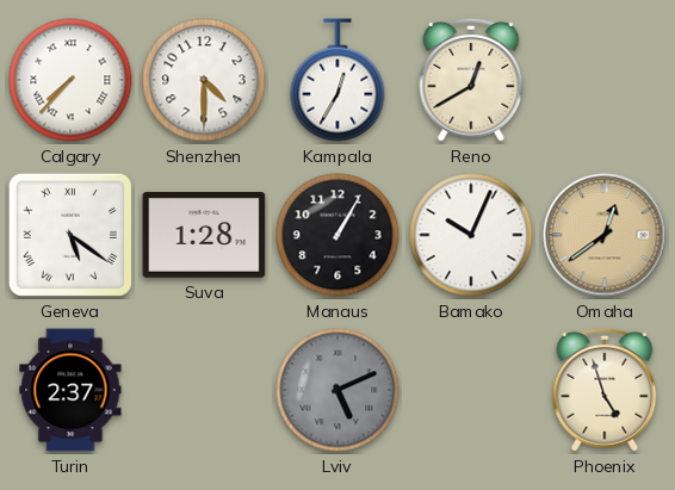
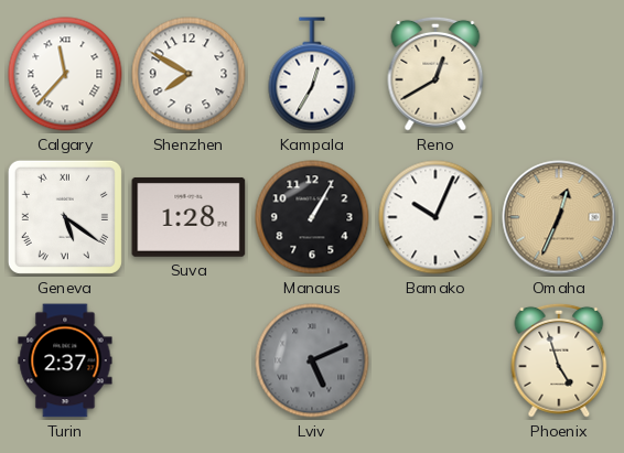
Calgary: 7:37 -> 11:37 (65, 74)
Shenzhen: 4:30 -> 7:50 (189, 74)
Omaha: 12:39 -> 12:34 (559, 217)
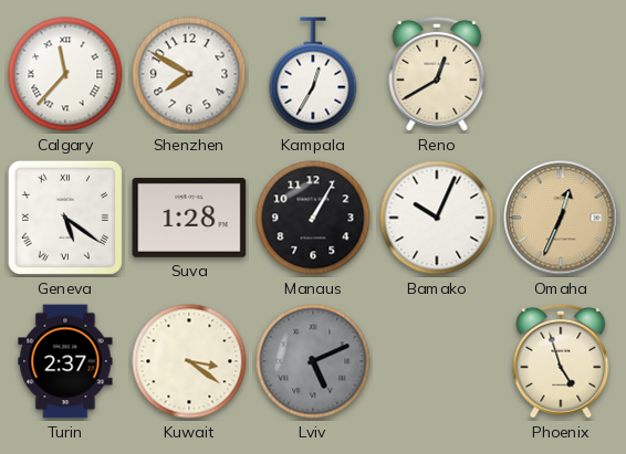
Kuwait: none -> 3:21 (189, 361)
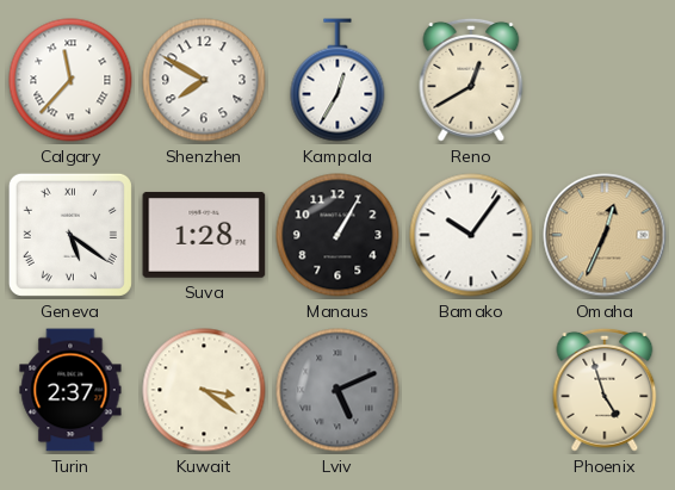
Bamako: 10:04 -> 10:06 (471, 235)
